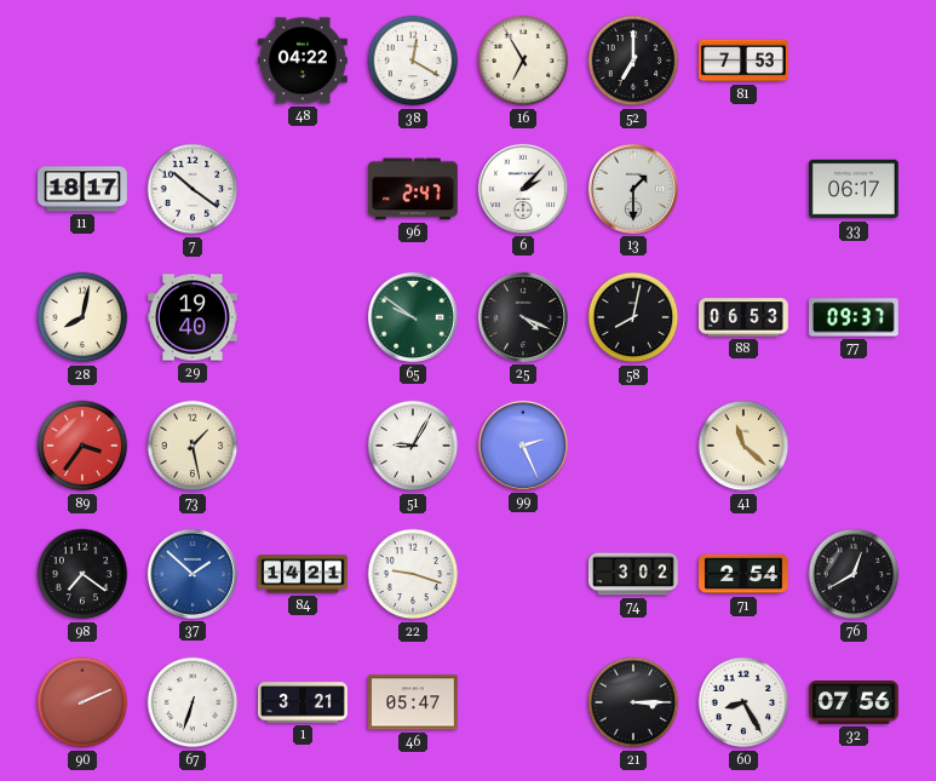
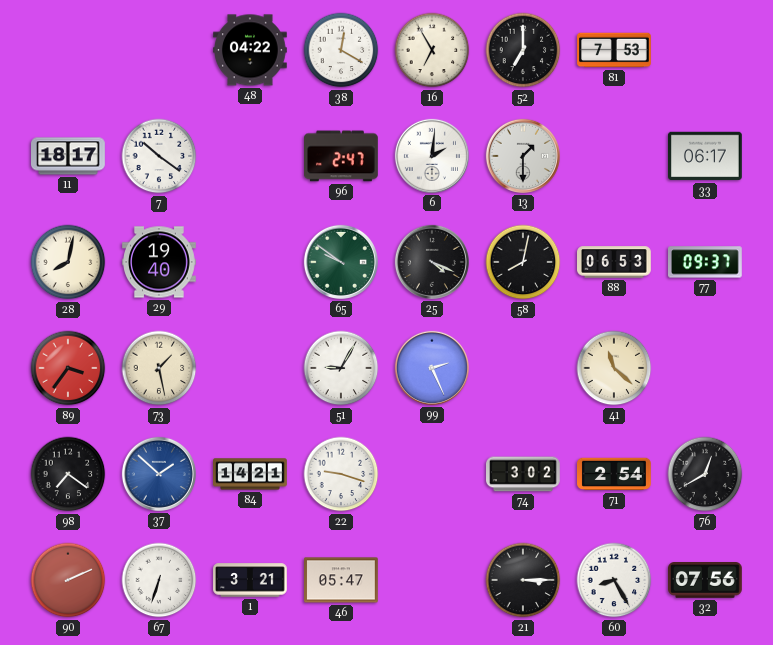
6: 2:07 -> 2:01 (432, 156)
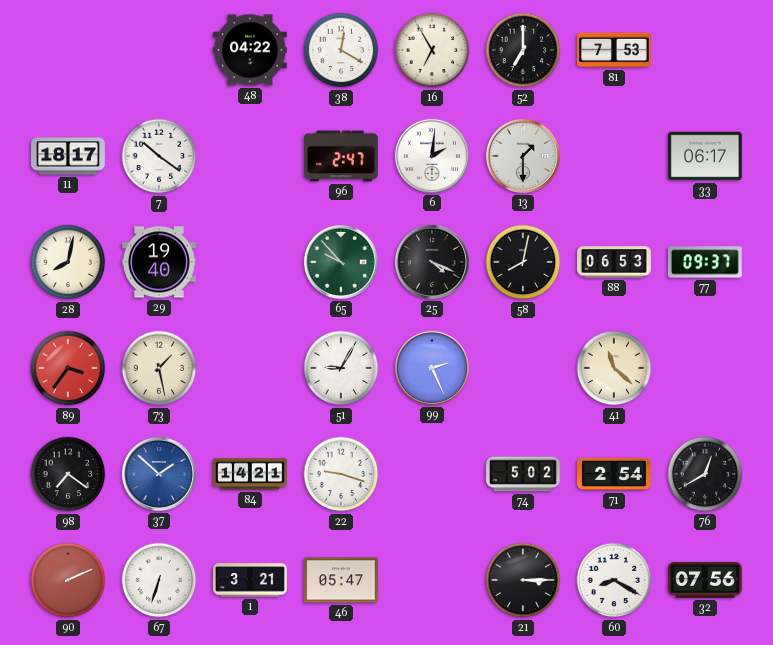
65: 9:51 -> 9:53 (341, 262)
74: 3:02 -> 5:02 (524, 474)
60: 8:25 -> 8:20 (614, 580)
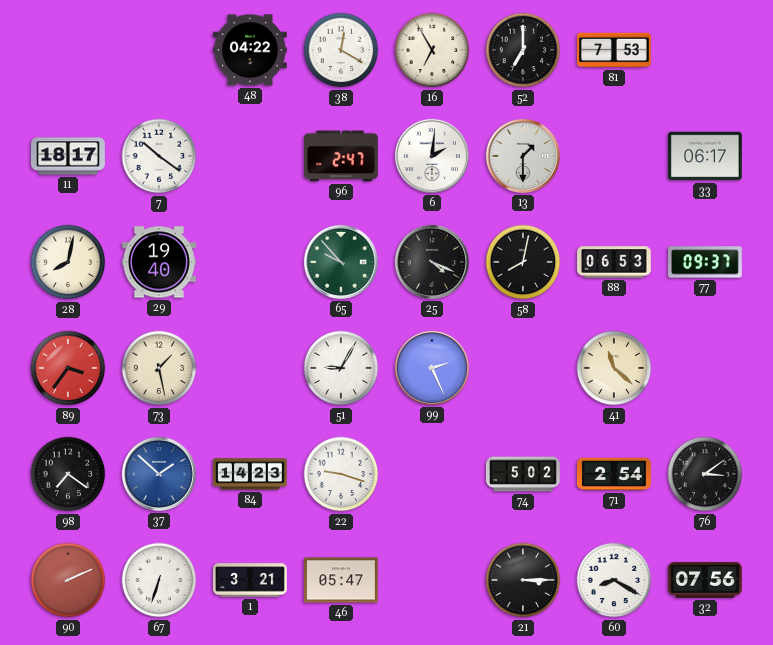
84: 14:21 -> 14:23 (251, 474)
76: 12:40 -> 3:09 (705, 474)
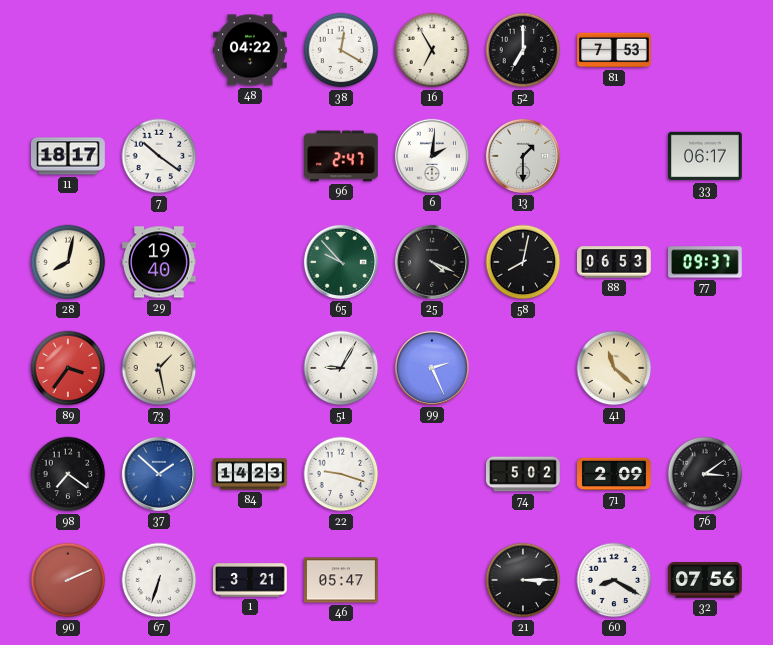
71: 2:54 -> 2:09 (615, 474)
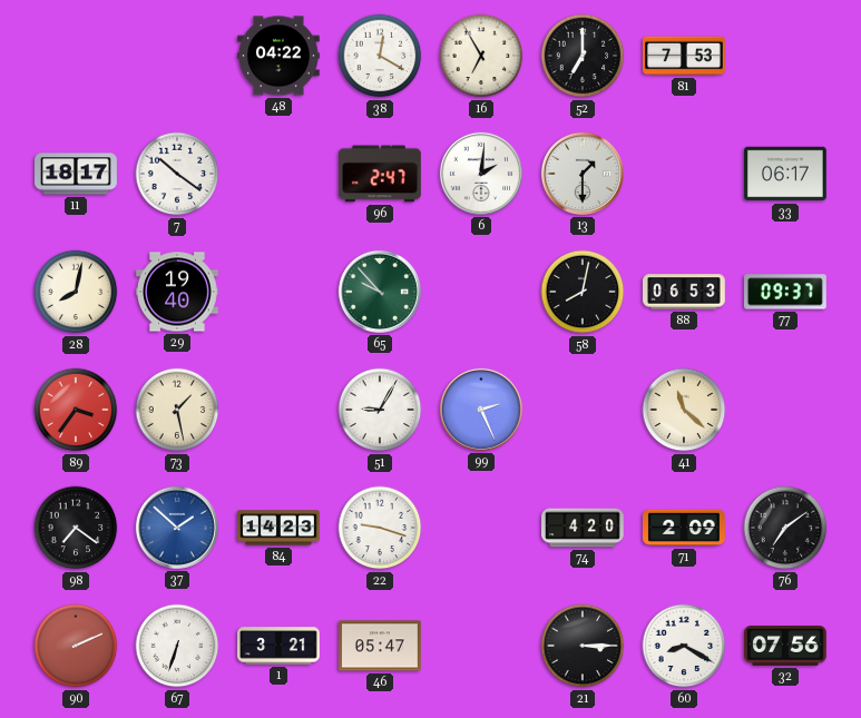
25: 4:19 -> none (432, 262)
74: 5:02 -> 4:20 (584, 528)
76: 3:09 -> 7:09 (785, 528)
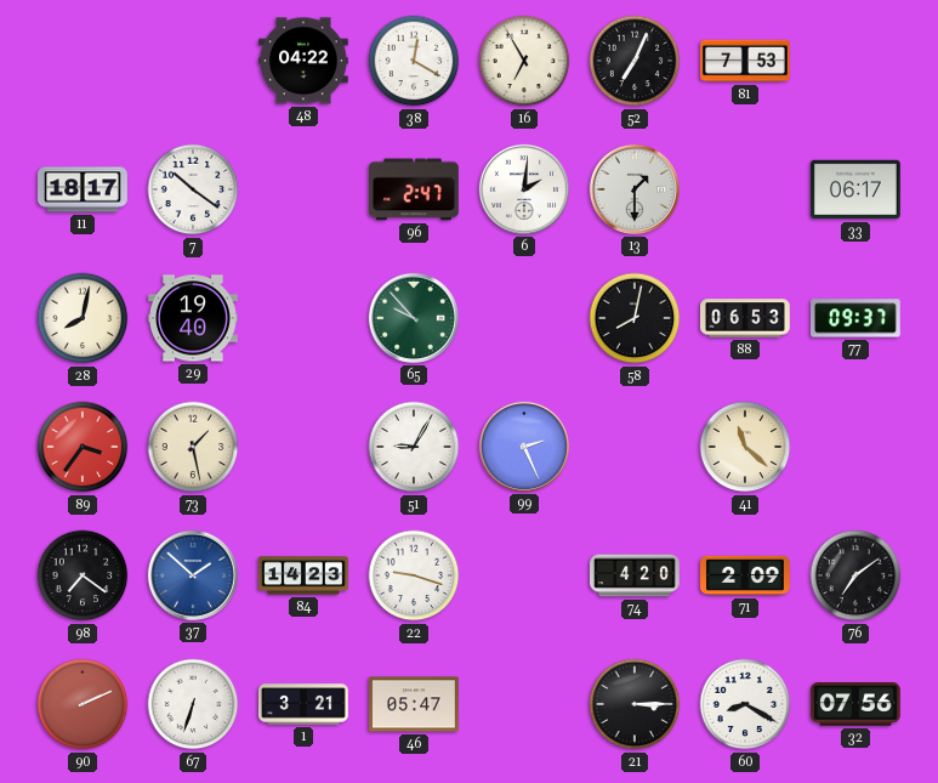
52: 7:00 -> 7:04 (635, 61)
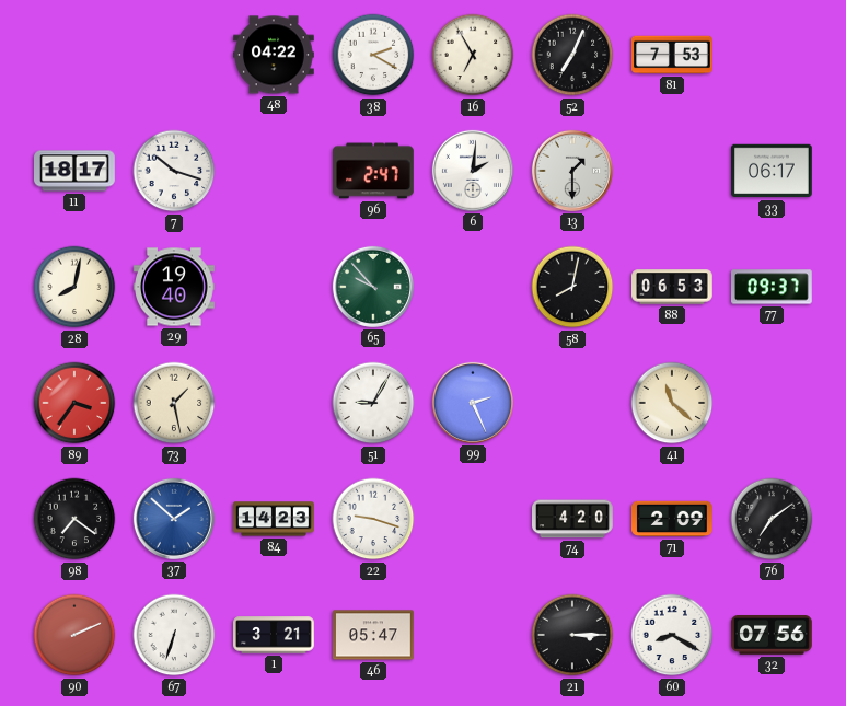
38: 12:20 -> 2:20 (373, 55)
7: 10:21 -> 10:18 (174, 171)
